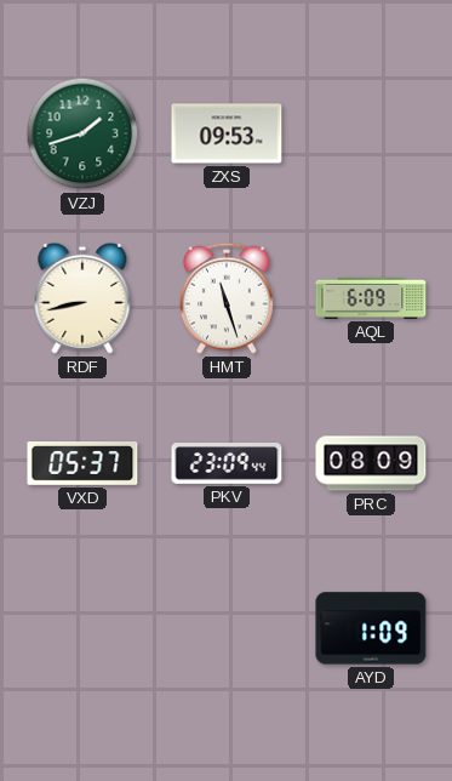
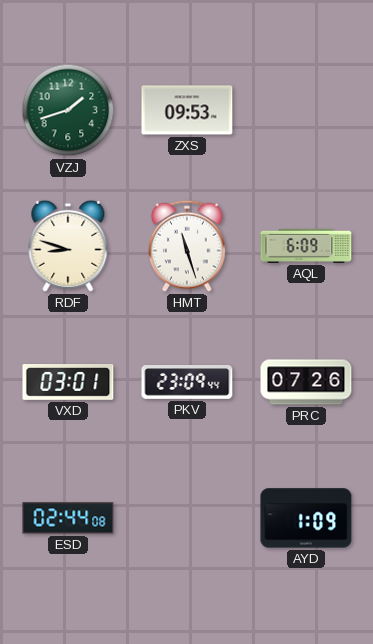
RDF: 8:43 -> 8:48 (68, 246)
VXD: 05:37 -> 03:01 (68, 383)
PRC: 08:09 -> 07:26 (306, 382)
ESD: none -> 02:44 (68, 518)
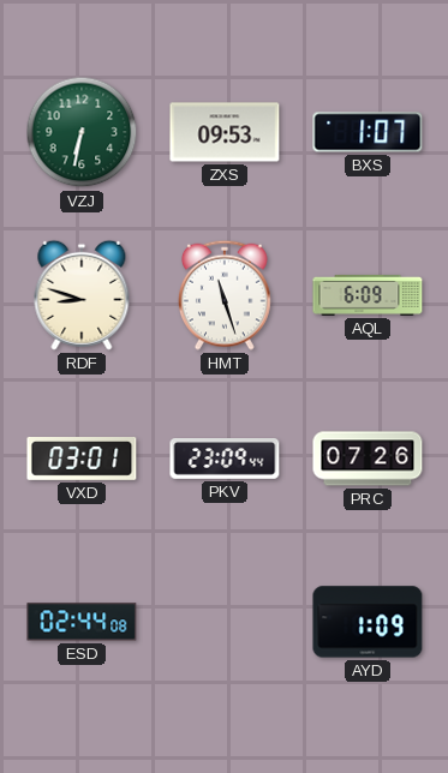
VZJ: 1:42 -> 6:32 (82, 132)
BXS: none -> 1:07 (368, 132)
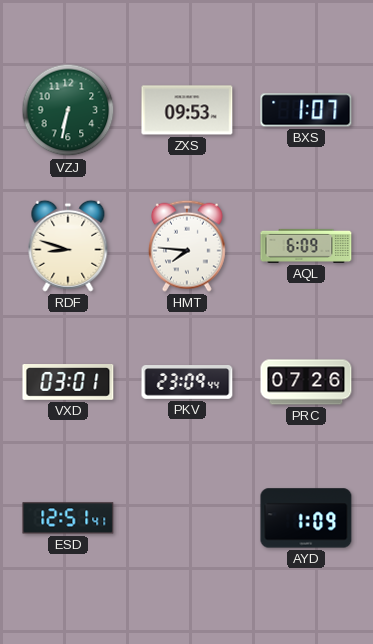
HMT: 11:27 -> 7:46 (187, 246)
ESD: 02:44 -> 12:51 (68, 518)
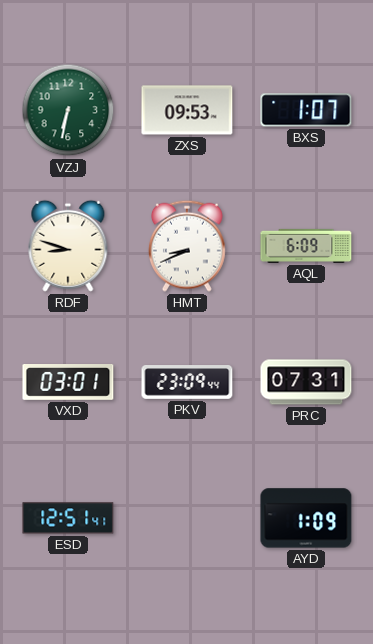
HMT: 7:46 -> 8:41 (187, 246)
PRC: 07:26 -> 07:31 (306, 382)
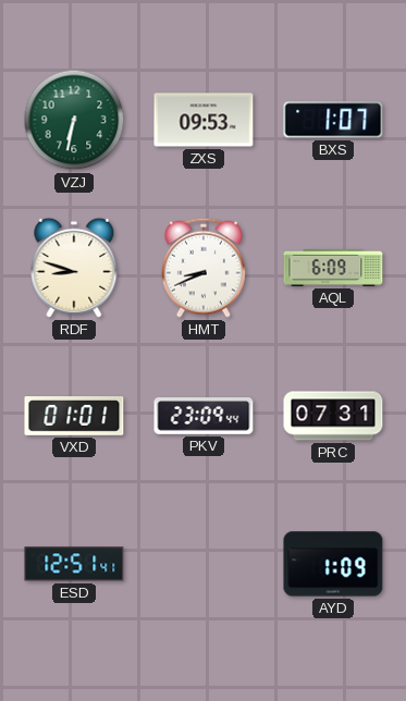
VXD: 03:01 -> 01:01 (74, 417)
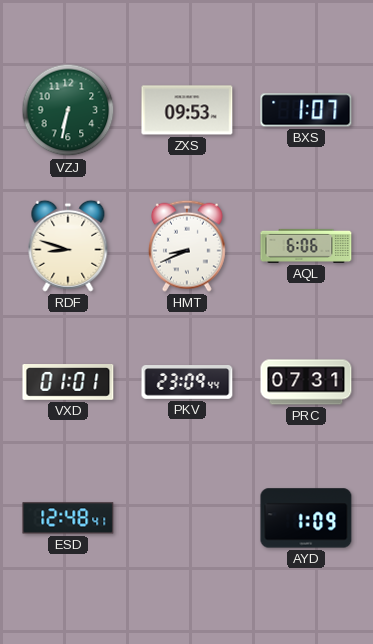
AQL: 6:09 -> 6:06 (306, 246)
ESD: 12:51 -> 12:48 (68, 518)
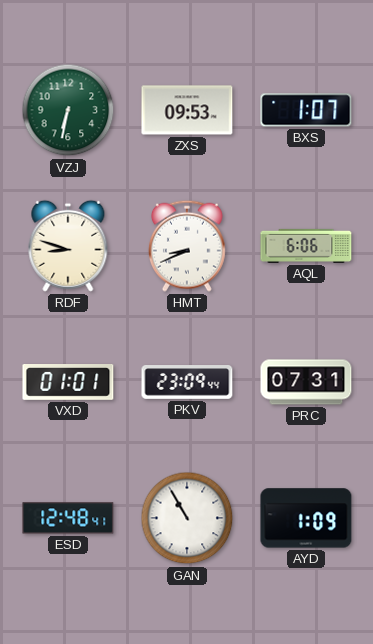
GAN: none -> 10:55 (187, 518)
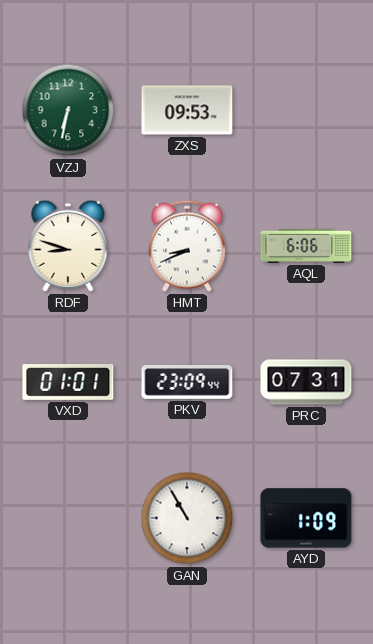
BXS: 1:07 -> none (306, 110)
ESD: 12:48 -> none (68, 518)
